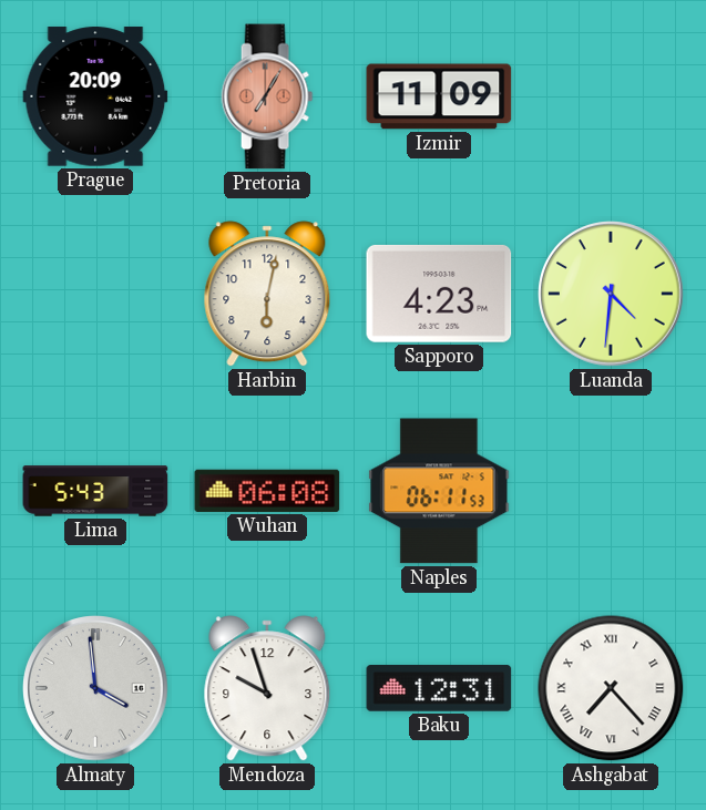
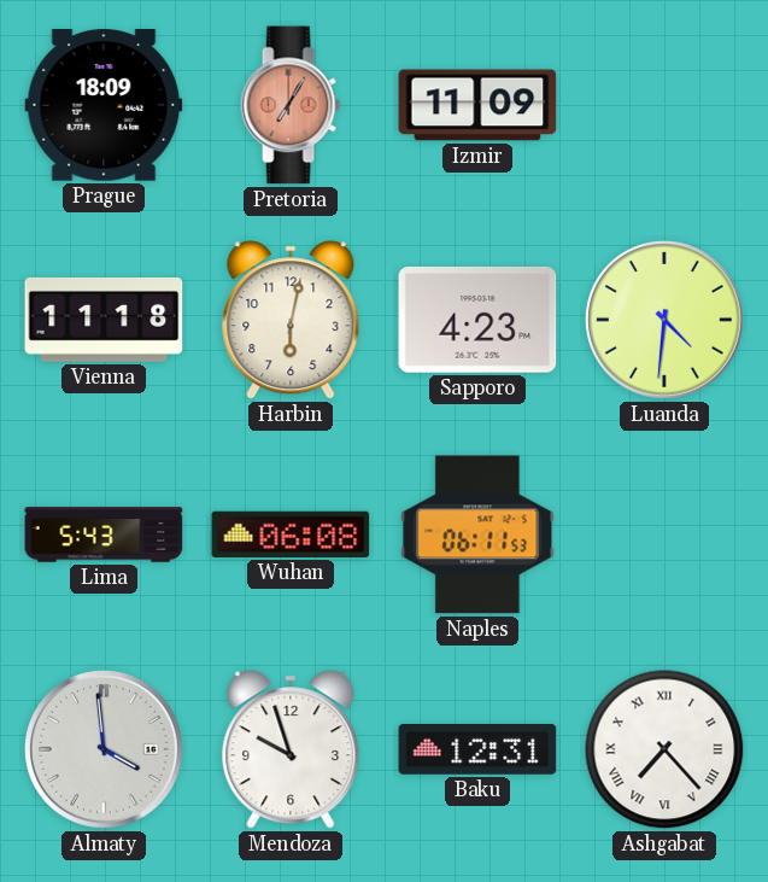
Prague: 20:09 -> 18:09 (104, 105)
Vienna: none -> 11:18 (104, 320)
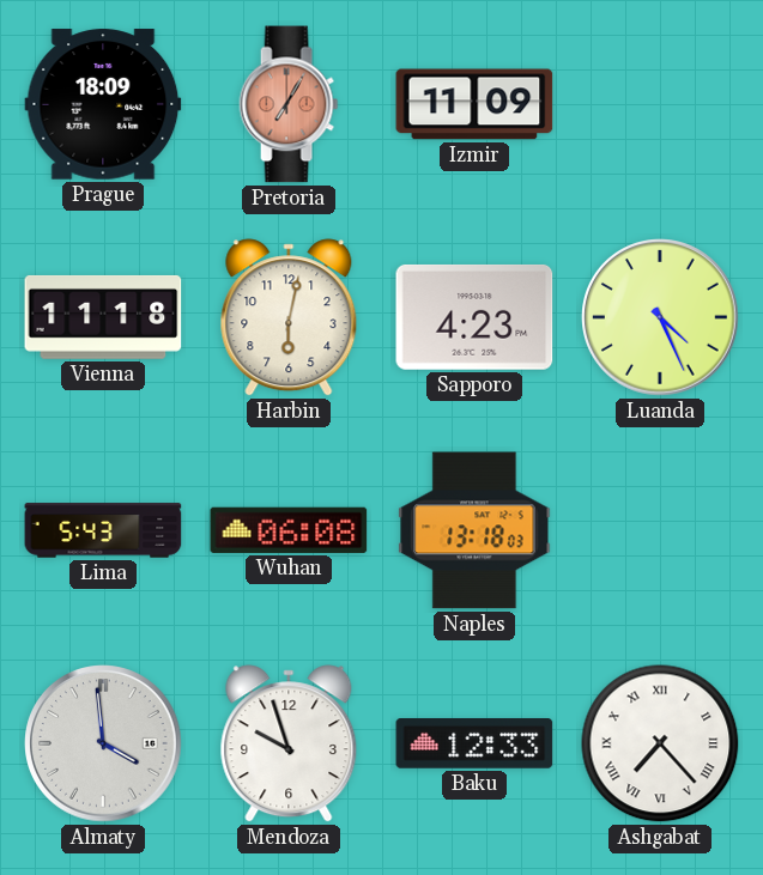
Luanda: 4:31 -> 4:26 (660, 317)
Naples: 06:11 -> 13:18 (474, 530)
Baku: 12:31 -> 12:33 (474, 743)
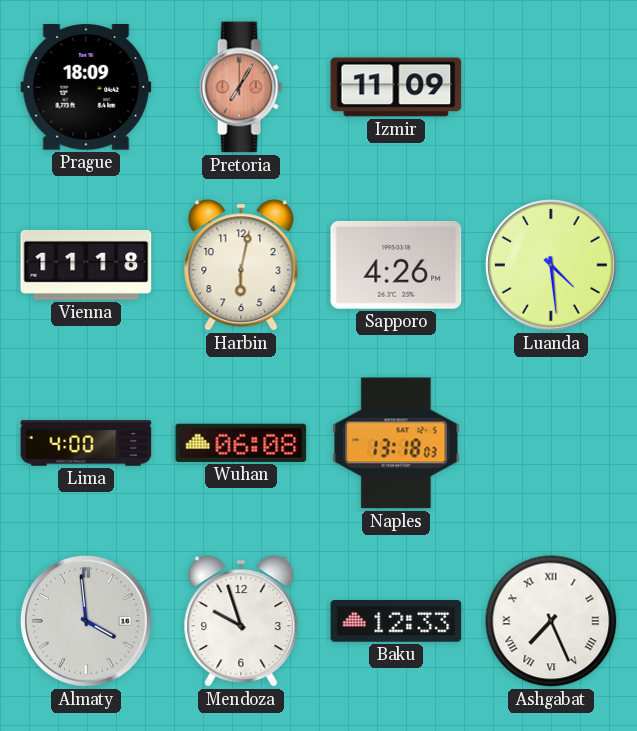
Sapporo: 4:23 -> 4:26 (396, 265)
Luanda: 4:26 -> 4:29 (551, 265)
Lima: 5:43 -> 4:00 (86, 443)
Ashgabat: 7:23 -> 7:26 (551, 621)
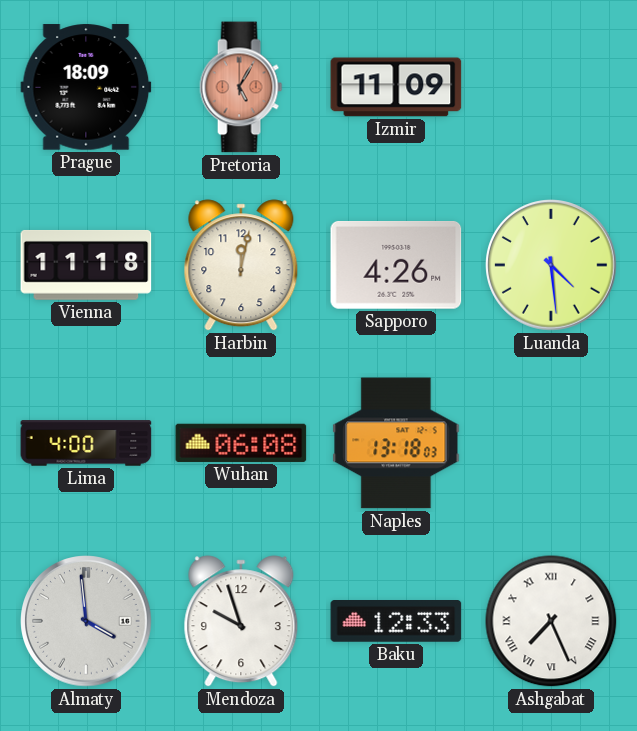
Pretoria: 7:05 -> 5:05 (241, 87)
Harbin: 6:02 -> 12:02 (241, 265)
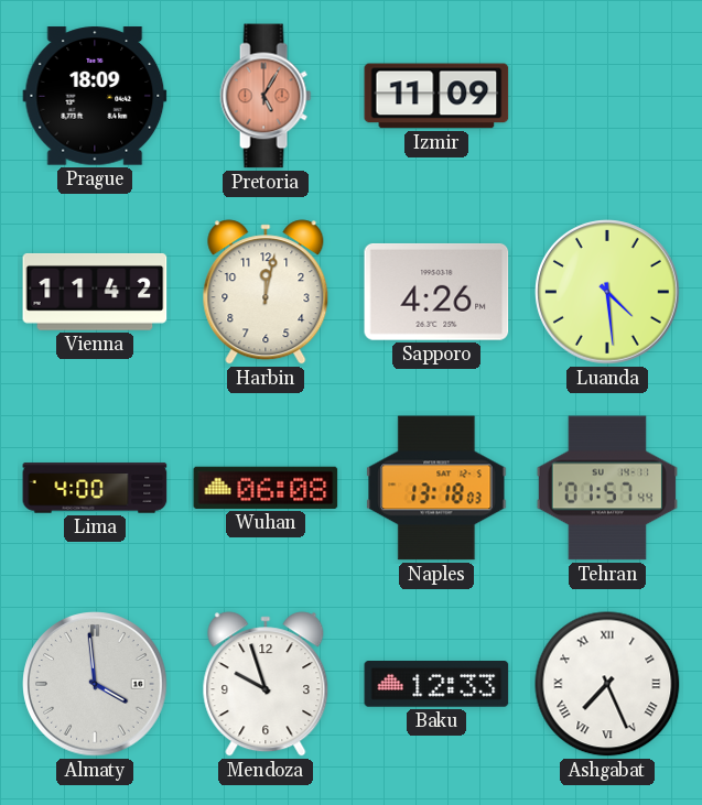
Vienna: 11:18 -> 11:42 (95, 292)
Tehran: none -> 01:57 (606, 488)
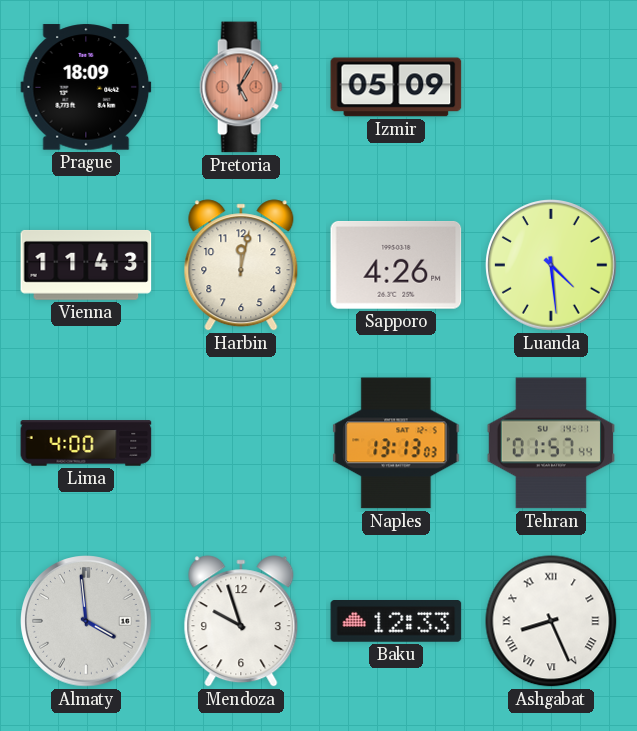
Izmir: 11:09 -> 05:09 (396, 87)
Vienna: 11:42 -> 11:43 (86, 265)
Wuhan: 06:08 -> none (266, 488)
Naples: 13:18 -> 13:13 (396, 443)
Ashgabat: 7:26 -> 8:26 (551, 621)
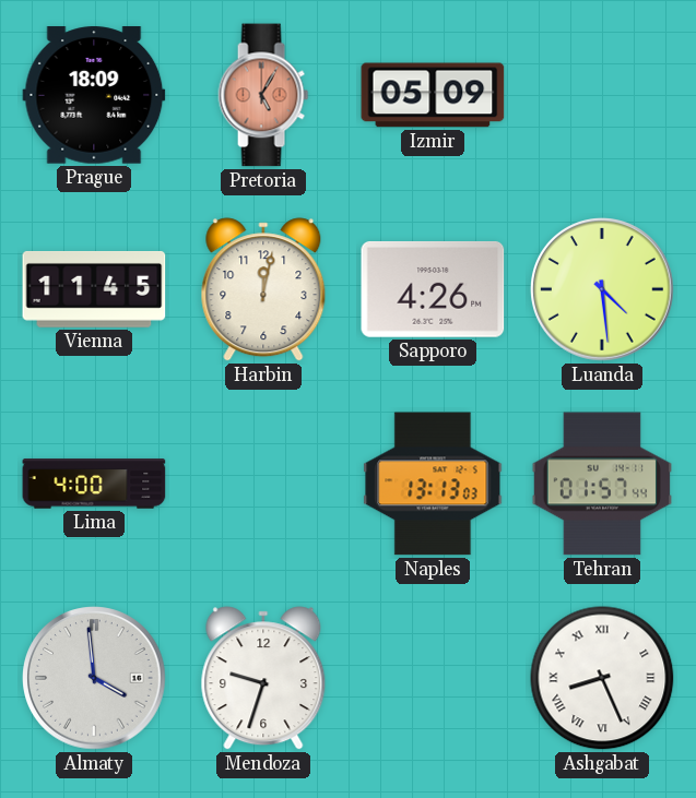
Vienna: 11:43 -> 11:45 (94, 289)
Mendoza: 9:57 -> 9:33 (263, 678)
Baku: 12:33 -> none (396, 621)
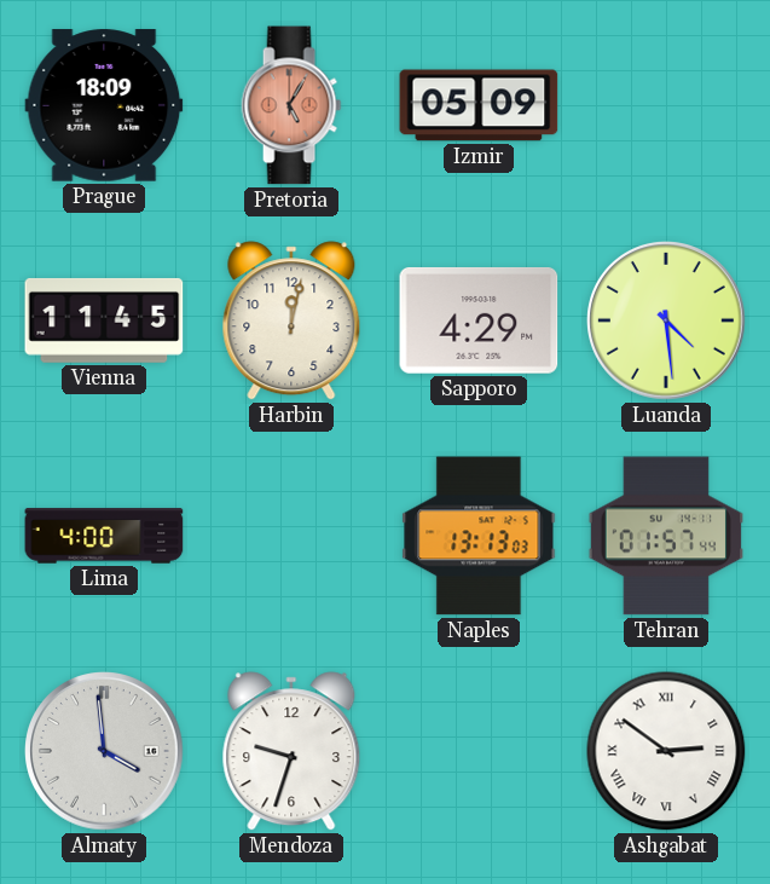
Sapporo: 4:26 -> 4:29 (479, 320)
Ashgabat: 8:26 -> 2:51 (666, 751)
